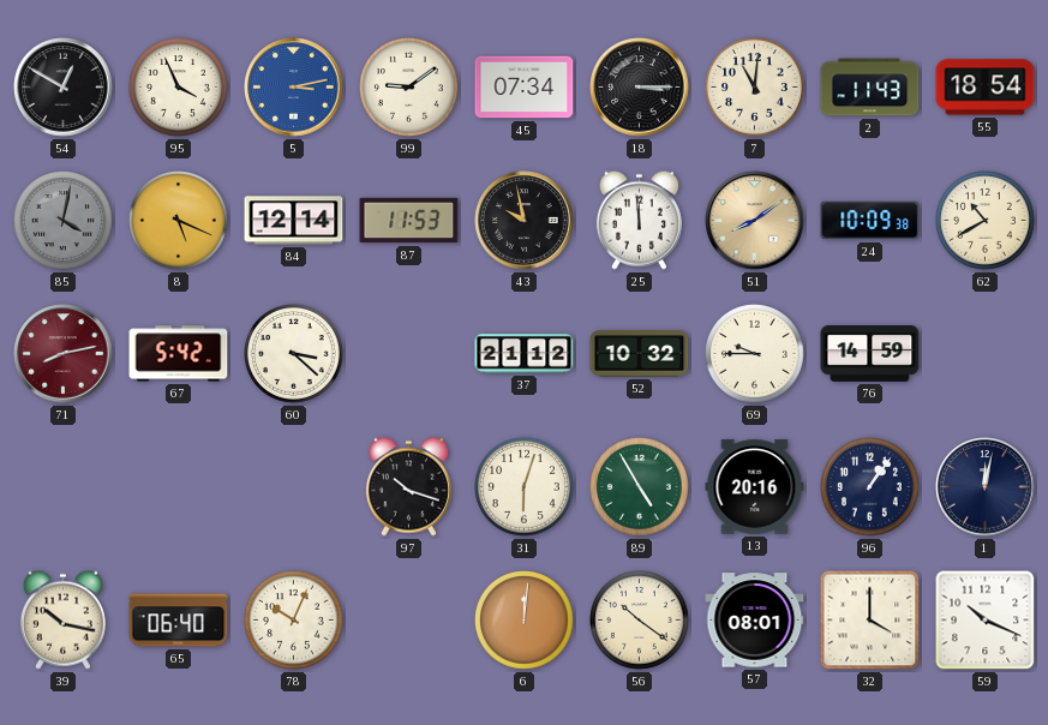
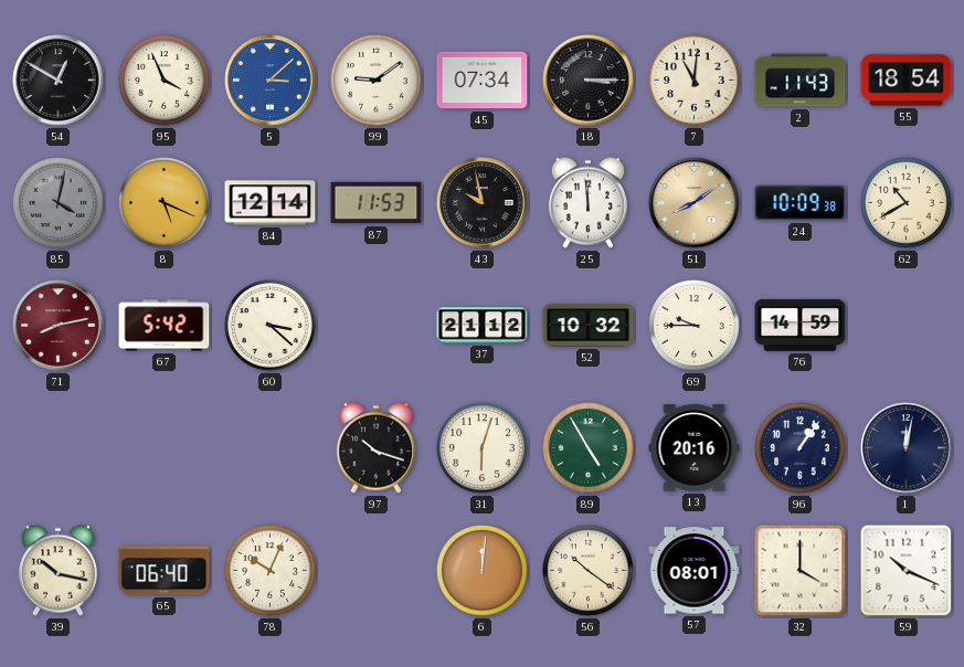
5: 3:13 -> 3:08 (271, 81)
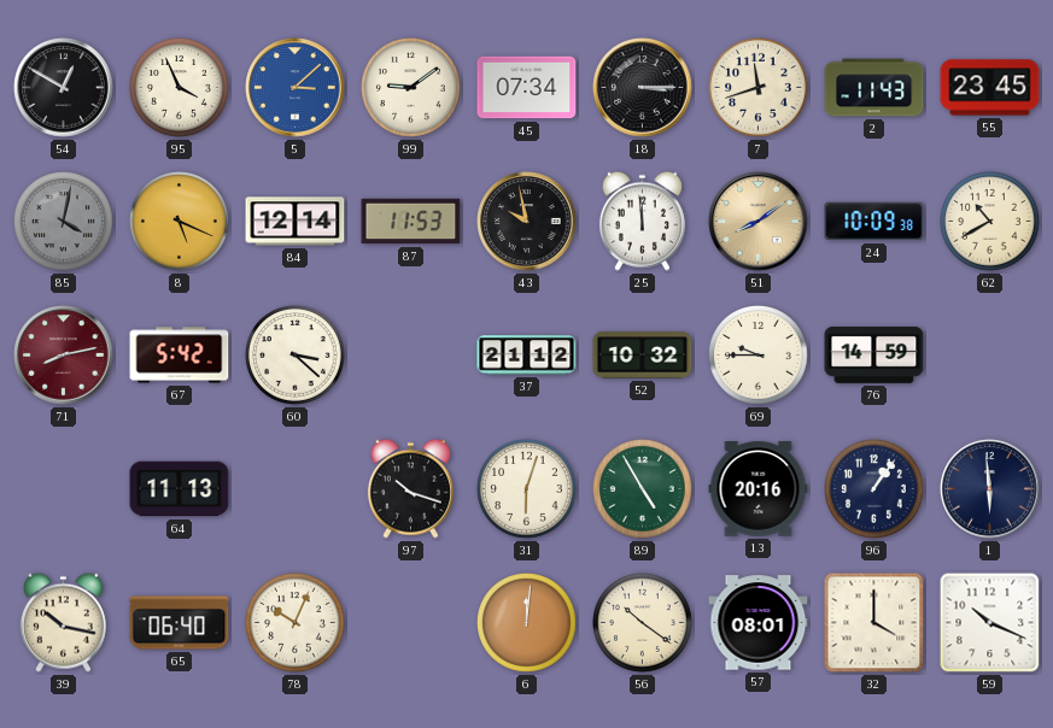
7: 11:01 -> 11:42 (759, 88)
55: 18:54 -> 23:45 (990, 88)
64: none -> 11:13 (180, 489)
1: 12:02 -> 5:59 (990, 489)
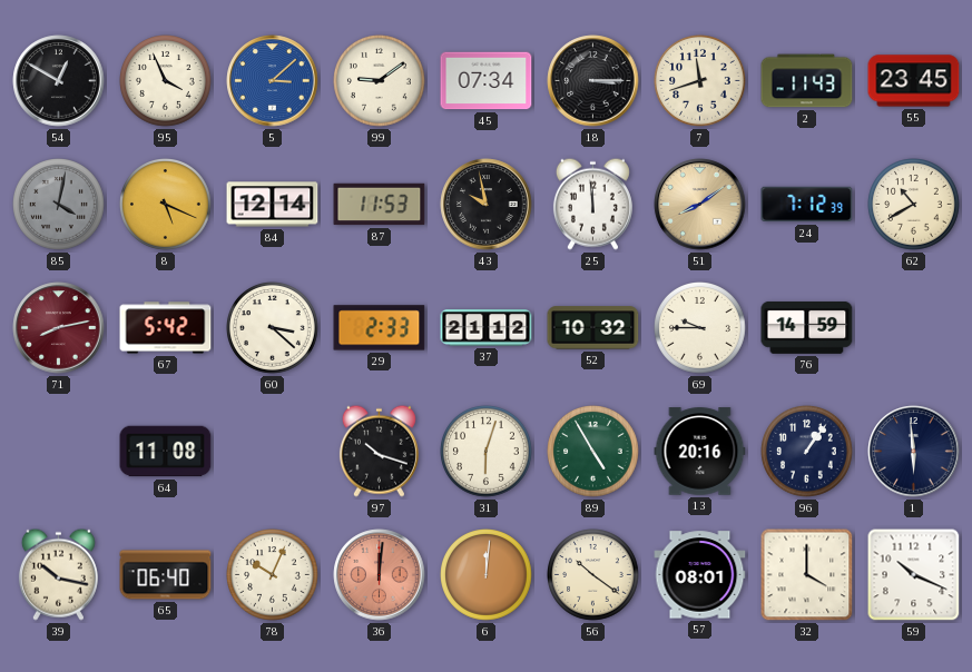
24: 10:09 -> 7:12 (807, 205)
29: none -> 2:33 (380, 328)
64: 11:13 -> 11:08 (166, 452)
36: none -> 12:01 (380, 575)
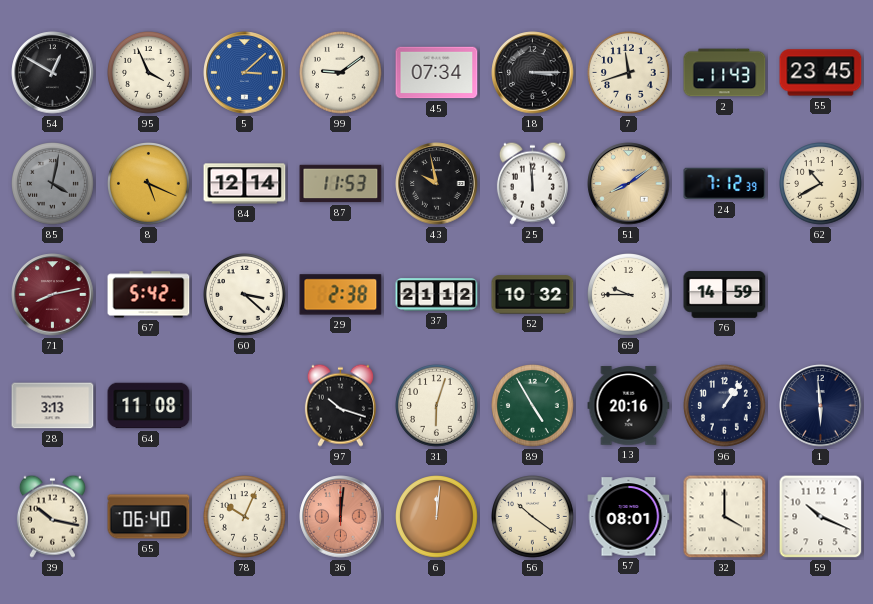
29: 2:33 -> 2:38 (341, 295)
28: none -> 3:13 (53, 406)
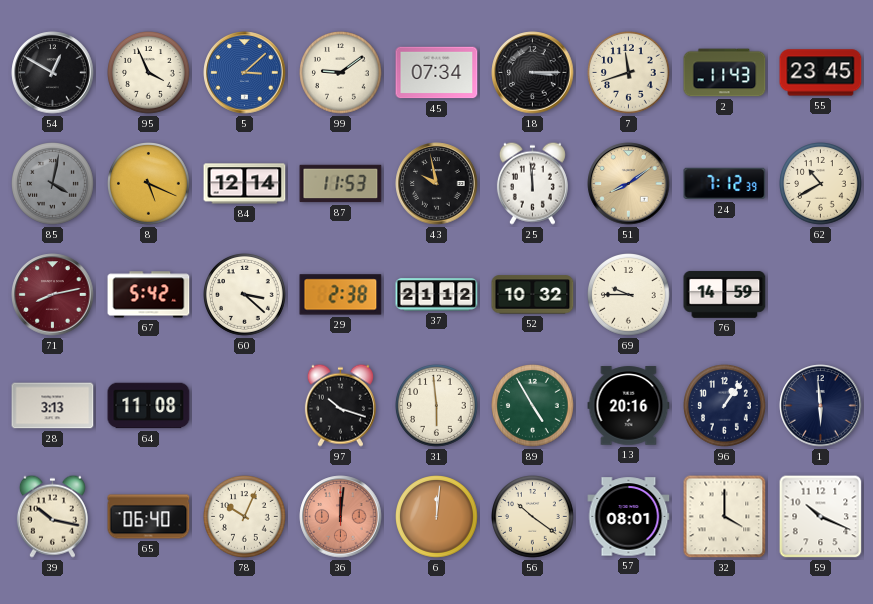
31: 6:03 -> 5:59 (437, 406)
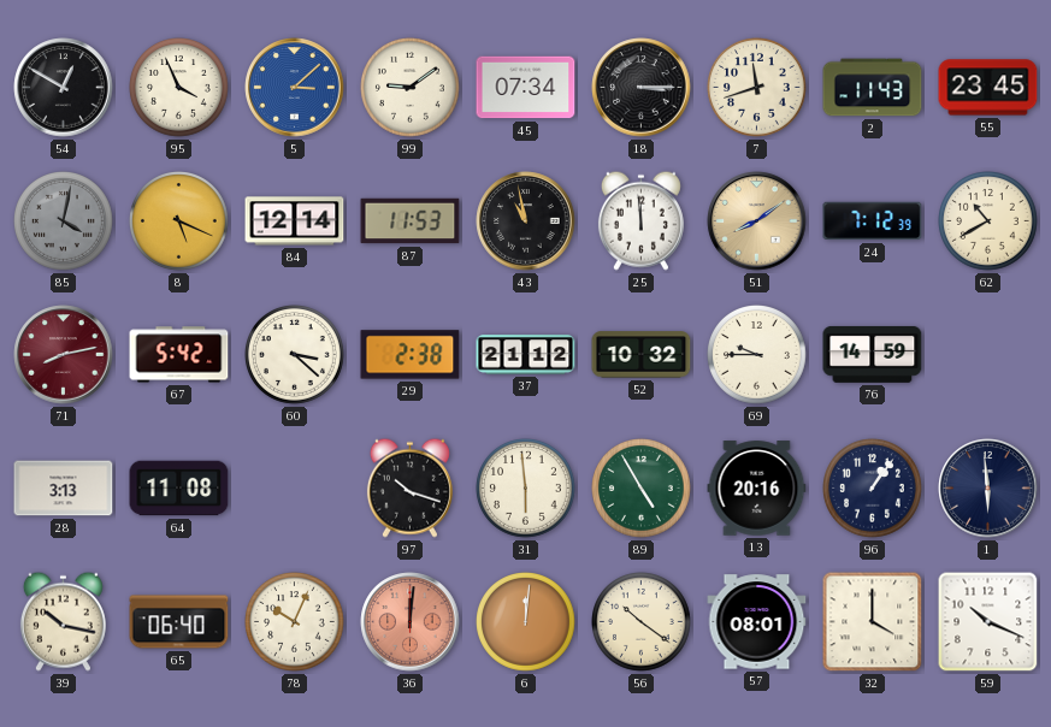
43: 9:58 -> 10:58 (526, 221)
